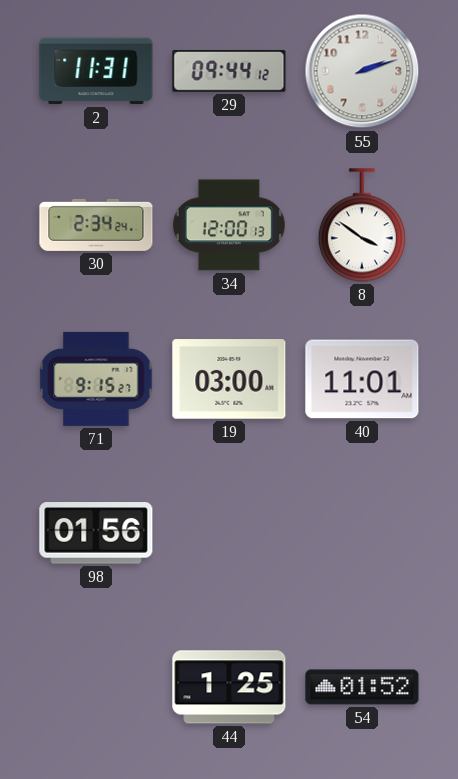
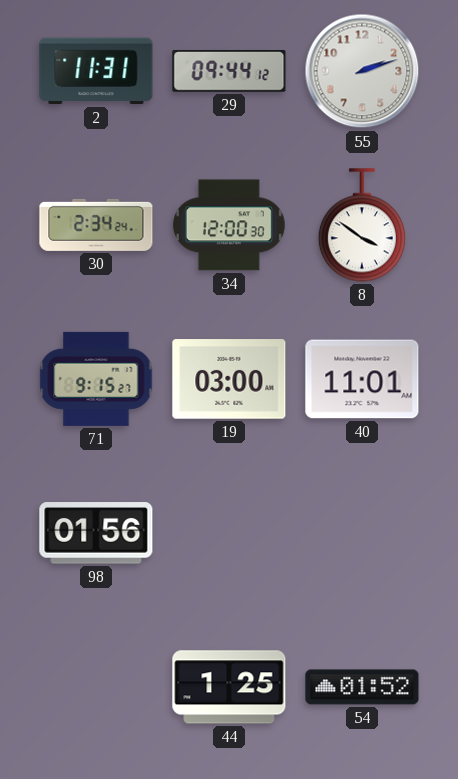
34: 12:00:13 -> 12:00:30 (229, 225)
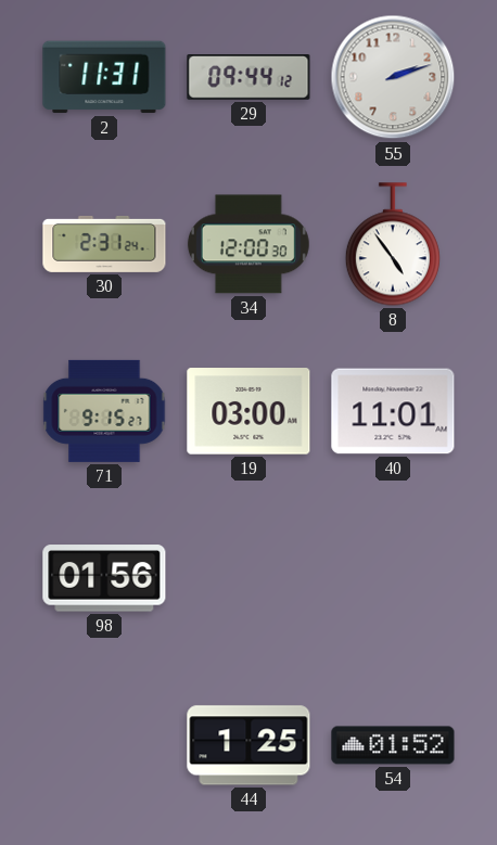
30: 2:34 -> 2:31 (104, 244)
8: 3:51 -> 4:54 (393, 244)
